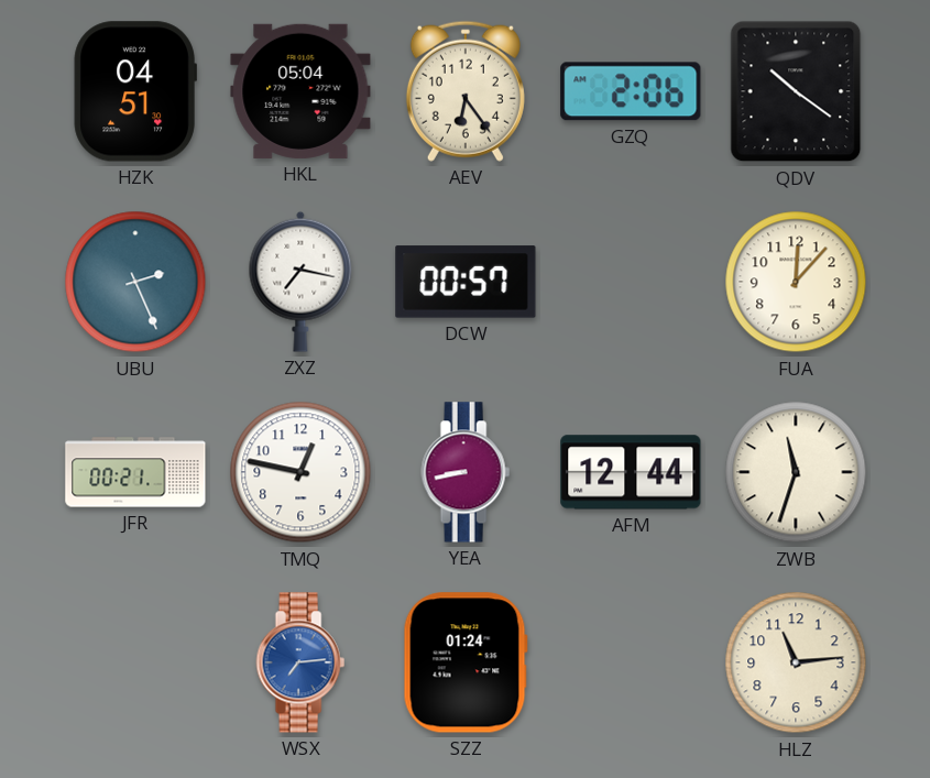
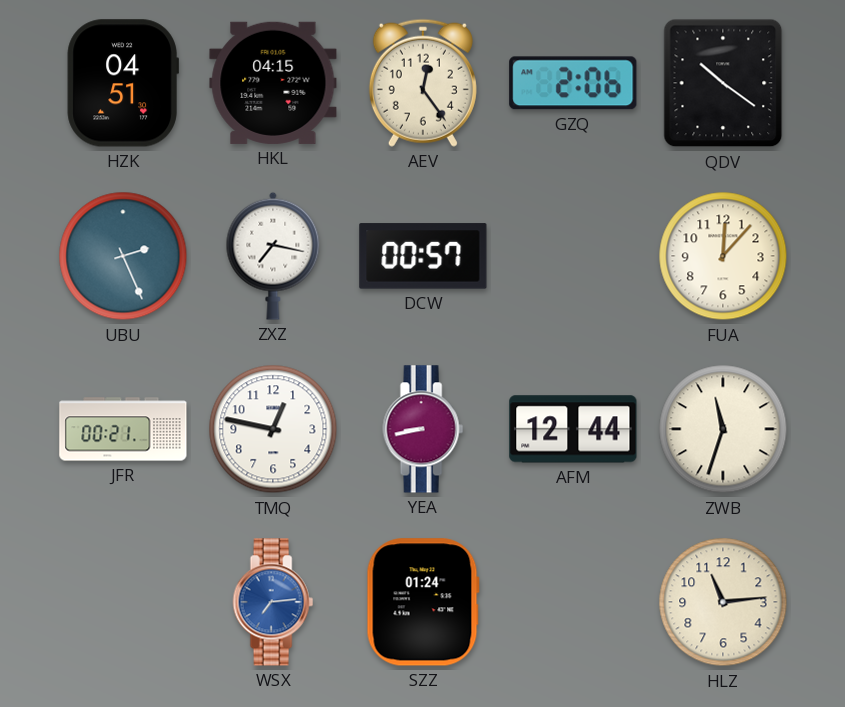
HKL: 05:04 -> 04:15 (273, 83)
AEV: 6:24 -> 12:24 (423, 83)
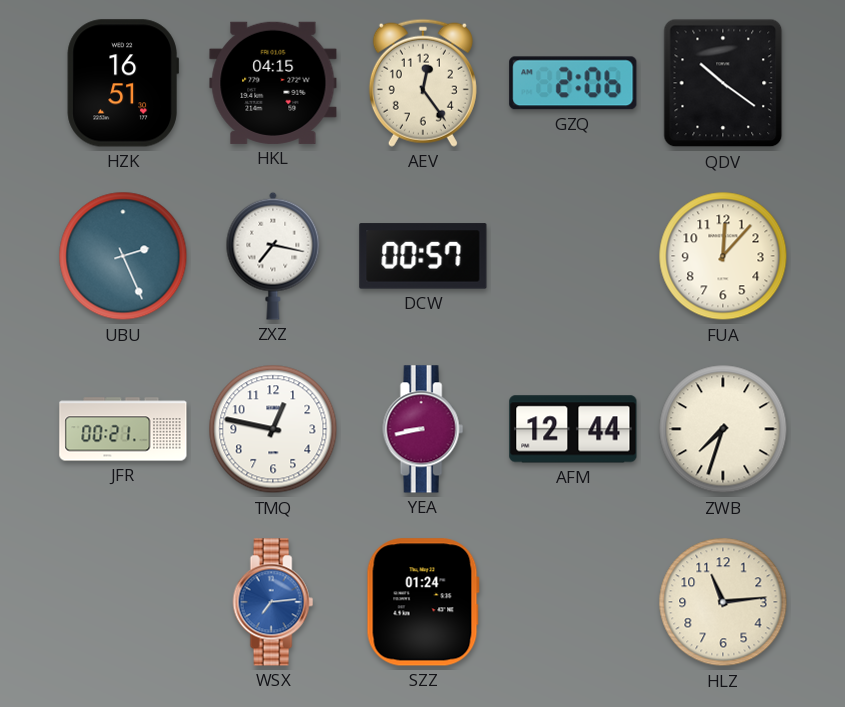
HZK: 04:51 -> 16:51 (123, 83)
ZWB: 11:33 -> 7:33 (723, 429)
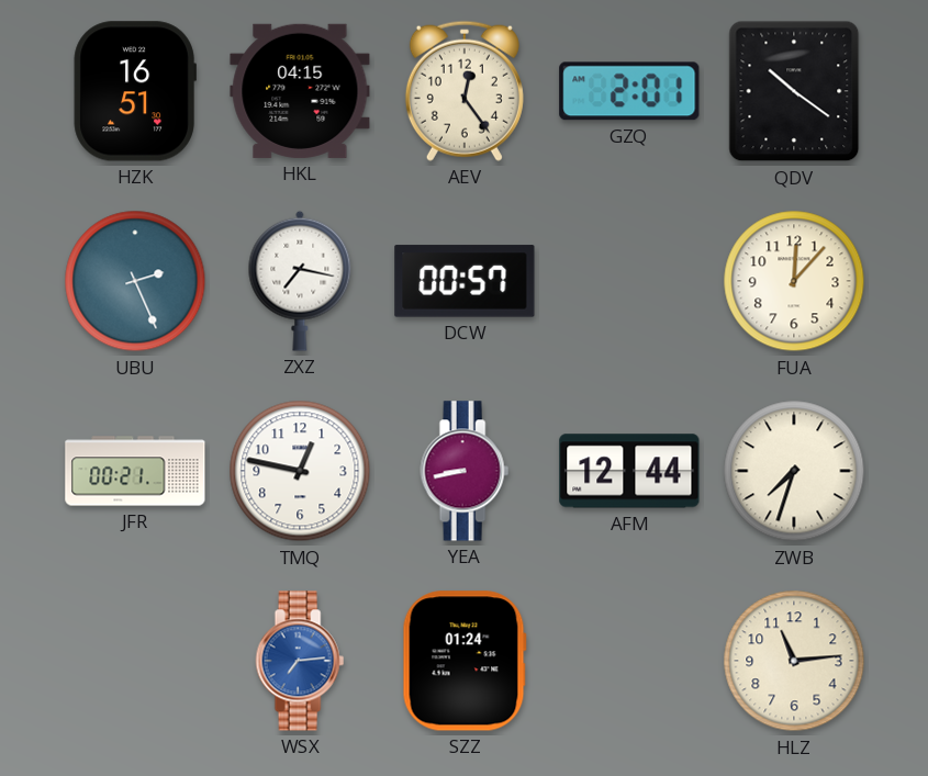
GZQ: 2:06 -> 2:01 (629, 91)
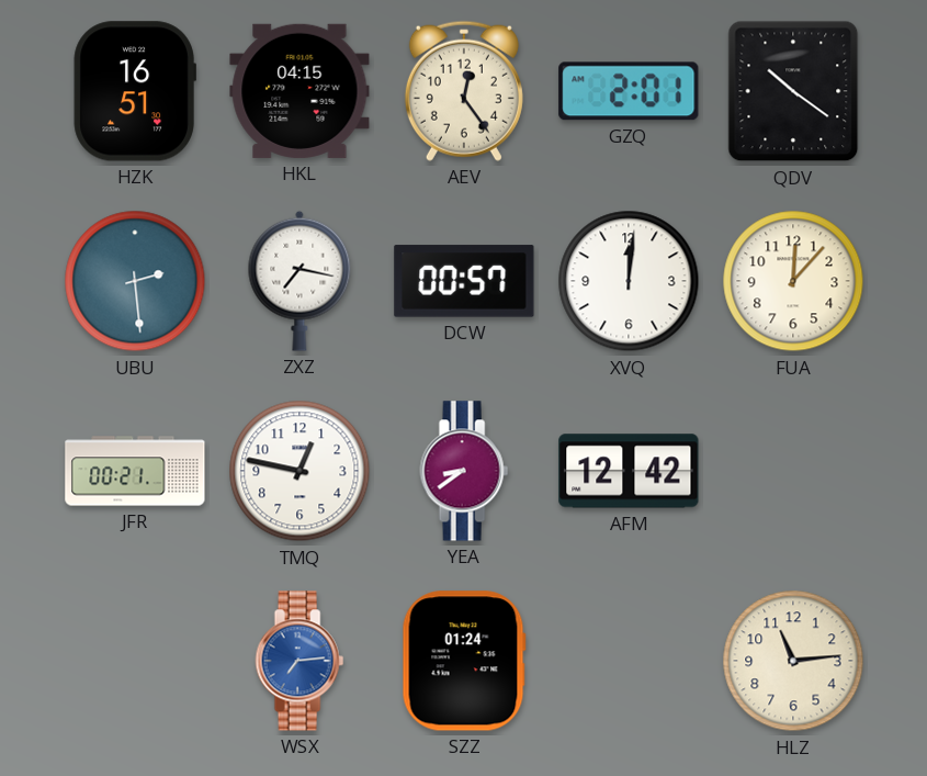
UBU: 2:26 -> 2:29 (135, 281)
XVQ: none -> 12:01 (629, 281)
YEA: 8:43 -> 8:39 (464, 471)
AFM: 12:44 -> 12:42 (629, 471)
ZWB: 7:33 -> none (794, 471)
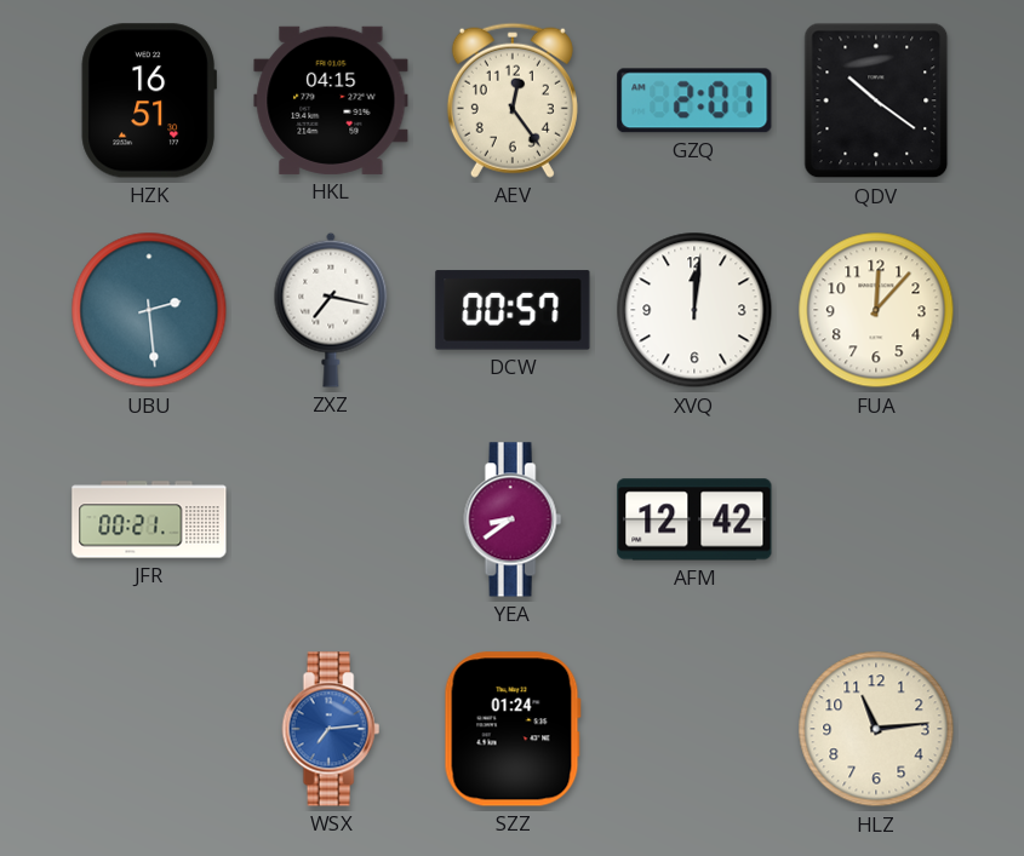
TMQ: 12:47 -> none (299, 471)
